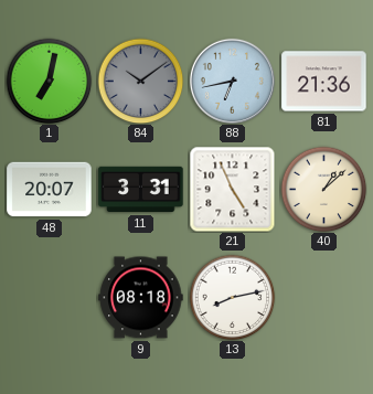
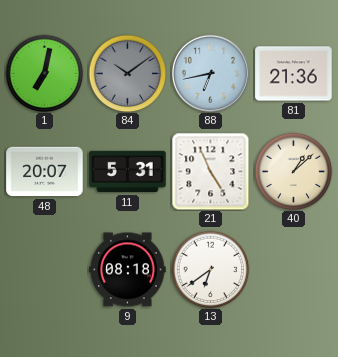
11: 3:31 -> 5:31 (128, 172)
13: 8:13 -> 6:39 (210, 269)
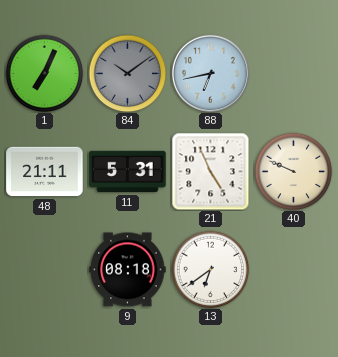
1: 7:02 -> 7:04 (44, 73)
81: 21:36 -> none (294, 74)
48: 20:07 -> 21:11 (45, 172)
40: 1:08 -> 9:49 (293, 171)
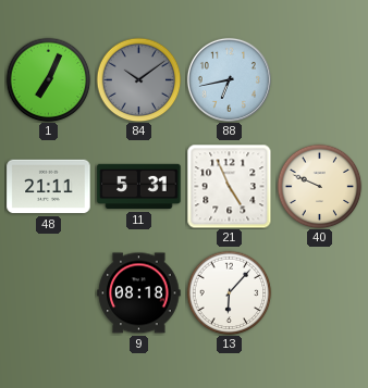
13: 6:39 -> 6:07 (229, 292)
